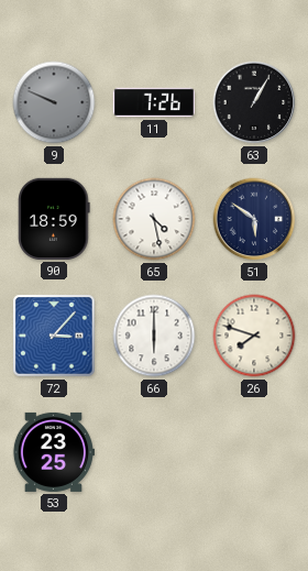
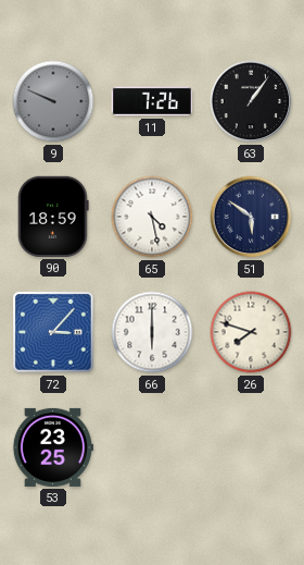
63: 1:05 -> 1:06 (251, 101)
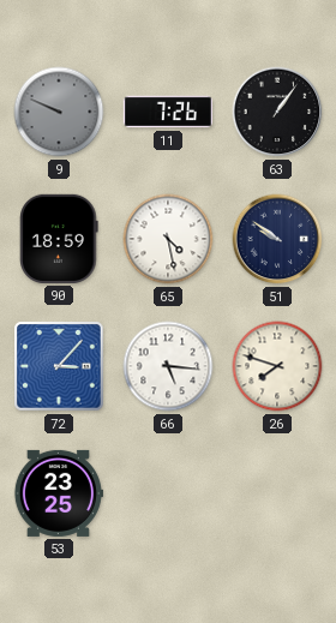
51: 5:51 -> 9:51 (277, 239)
66: 6:00 -> 5:16 (168, 366)
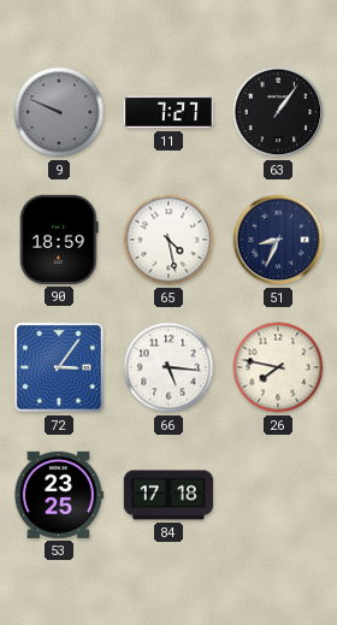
11: 7:26 -> 7:27 (167, 112)
51: 9:51 -> 8:34 (278, 240)
72: 3:07 -> 3:06 (59, 367)
26: 7:48 -> 7:47 (278, 367)
84: none -> 17:18 (167, 495)
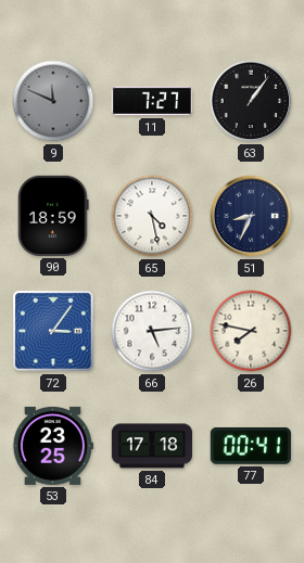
9: 9:49 -> 11:49 (53, 101)
66: 5:16 -> 5:14 (152, 331)
77: none -> 00:41 (251, 446)
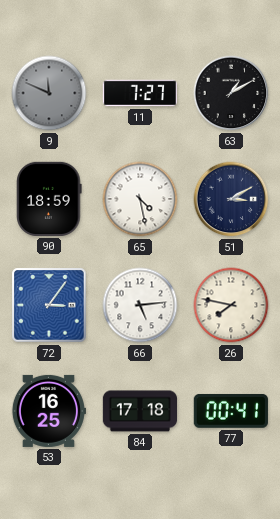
63: 1:06 -> 1:10 (231, 93)
51: 8:34 -> 3:10 (231, 199)
53: 23:25 -> 16:25 (48, 411)
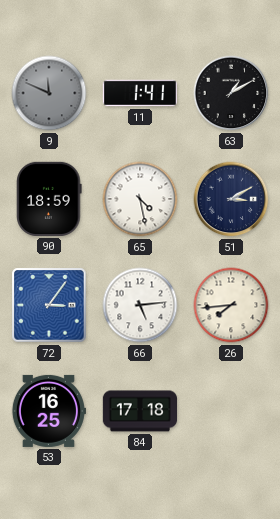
11: 7:27 -> 1:41 (139, 93)
26: 7:47 -> 7:44 (231, 305)
77: 00:41 -> none (231, 411)
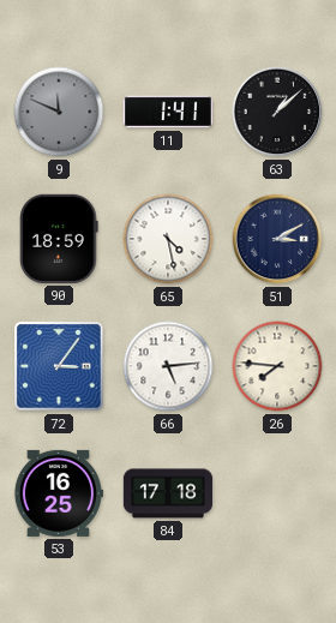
63: 1:10 -> 1:08 (277, 112)
26: 7:44 -> 7:46 (277, 366)
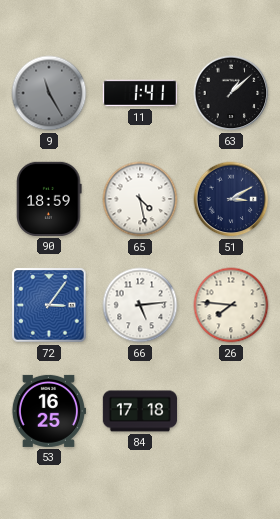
9: 11:49 -> 11:25 (49, 93)
